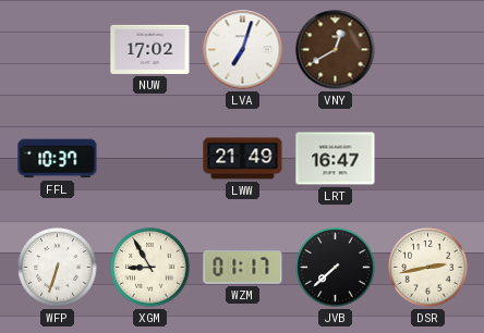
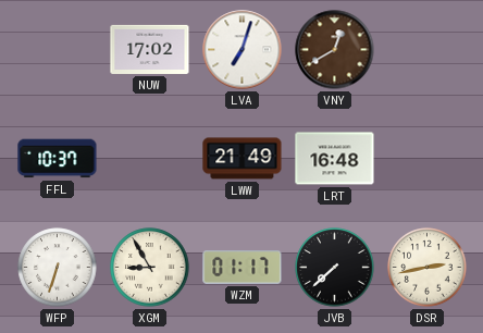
LRT: 16:47 -> 16:48 (335, 159)
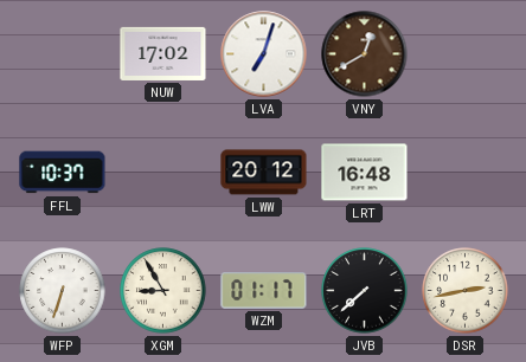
LWW: 21:49 -> 20:12 (264, 173)
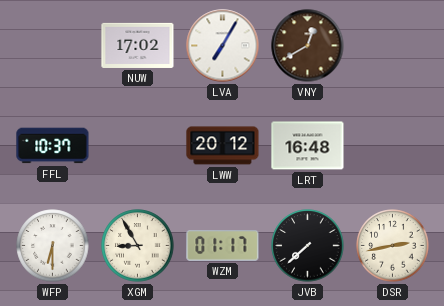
LVA: 7:03 -> 7:05 (223, 46)
WFP: 6:33 -> 6:30 (53, 246)
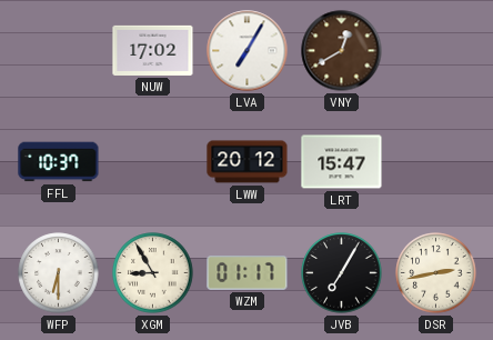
LRT: 16:48 -> 15:47 (342, 162)
JVB: 7:38 -> 7:05 (342, 273)
